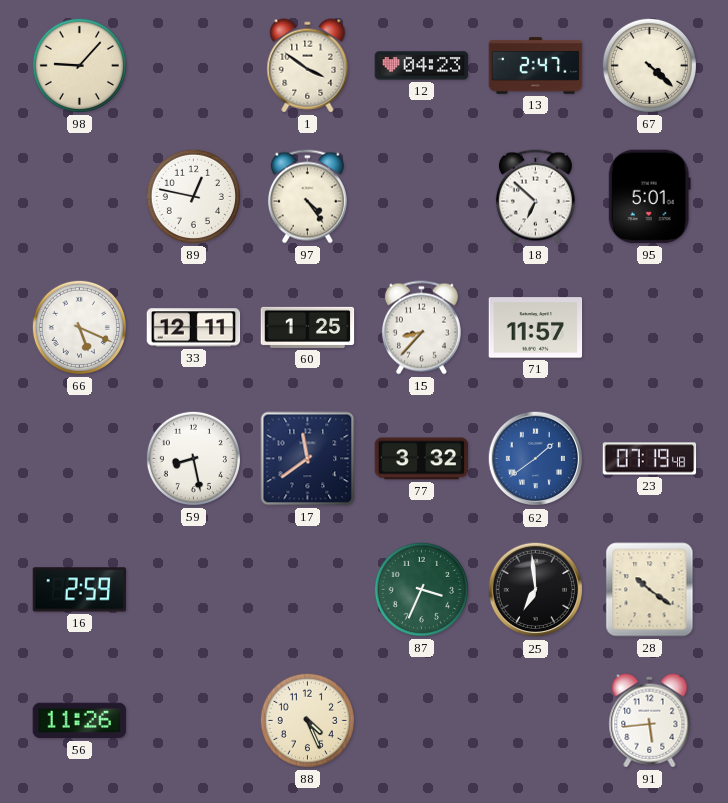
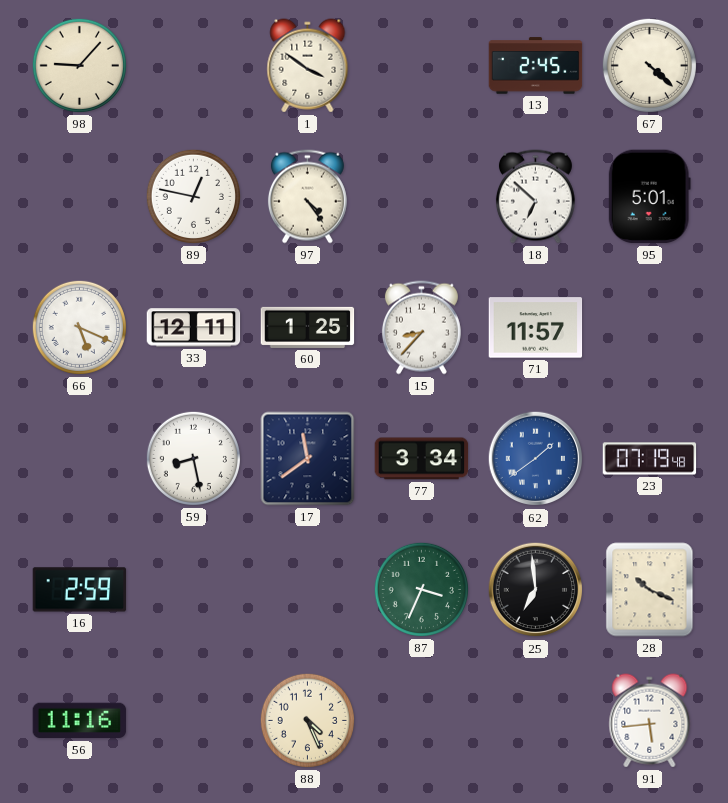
12: 04:23 -> none (422, 66)
13: 2:47 -> 2:45 (536, 66)
77: 3:32 -> 3:34 (422, 459)
28: 10:21 -> 10:19 (650, 590)
56: 11:26 -> 11:16 (80, 721)
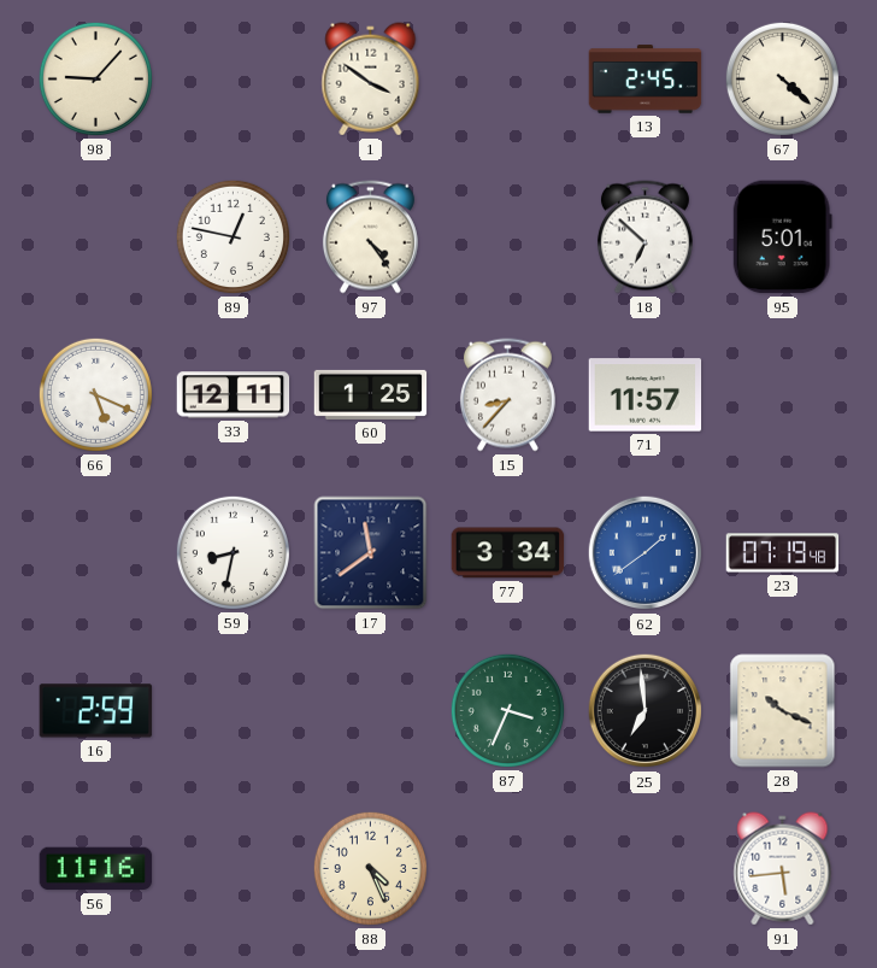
59: 8:28 -> 8:32 (233, 552)
